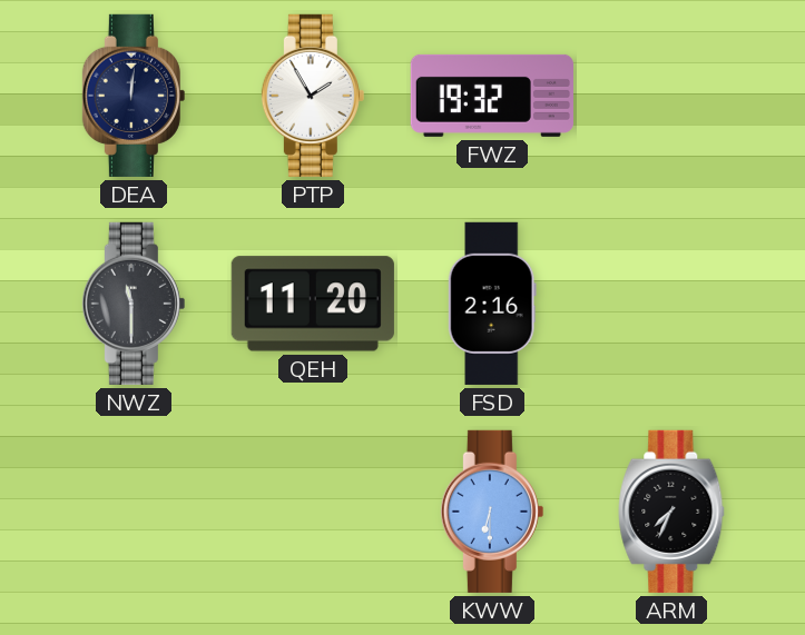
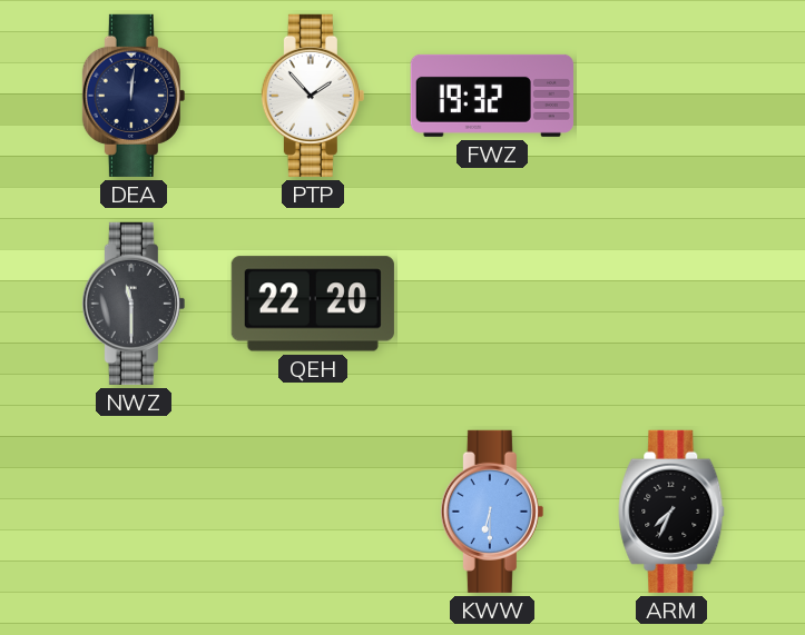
PTP: 1:55 -> 1:53 (313, 96)
QEH: 11:20 -> 22:20 (313, 304)
FSD: 2:16 -> none (492, 304)
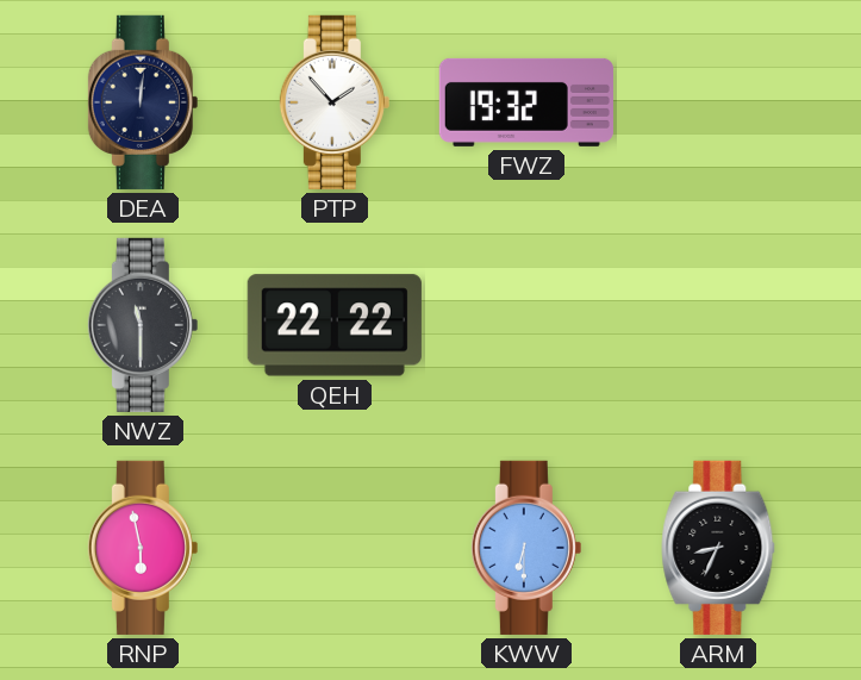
QEH: 22:20 -> 22:22 (335, 325)
RNP: none -> 5:58 (143, 548)
ARM: 7:34 -> 8:34 (718, 548)
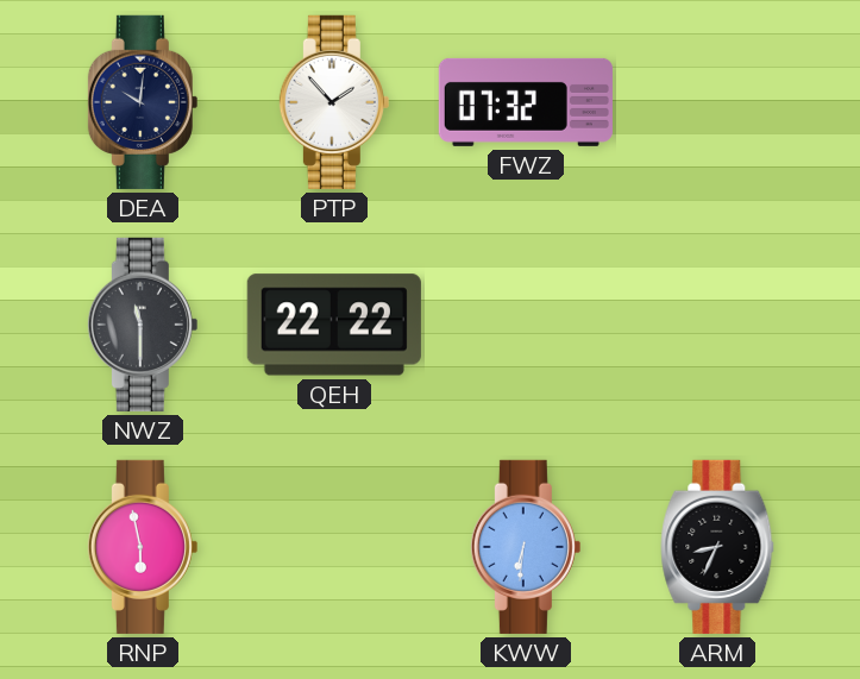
DEA: 12:01 -> 10:01 (143, 102)
FWZ: 19:32 -> 07:32 (526, 102)
KWW: 6:30 -> 6:31 (526, 547)
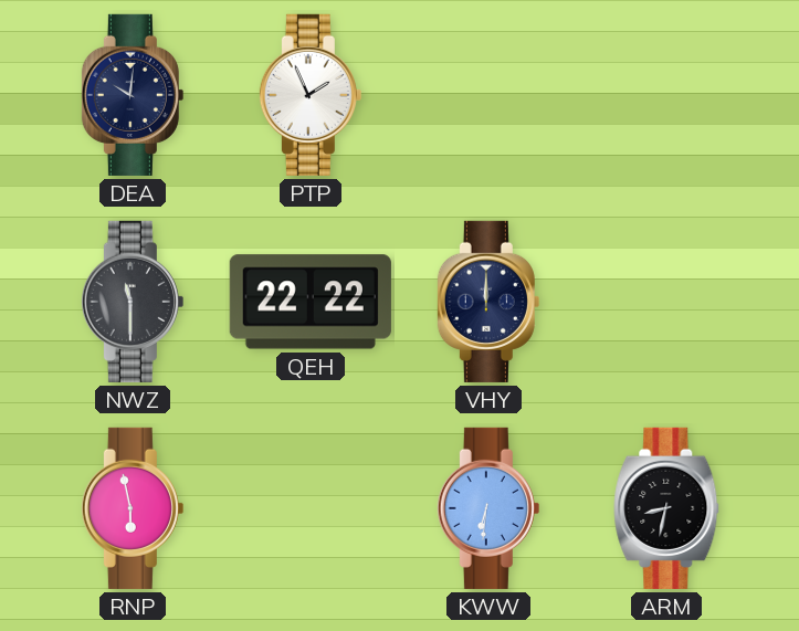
PTP: 1:53 -> 1:56 (311, 95)
FWZ: 07:32 -> none (526, 102)
VHY: none -> 12:00 (488, 302)
ARM: 8:34 -> 8:32 (666, 508)
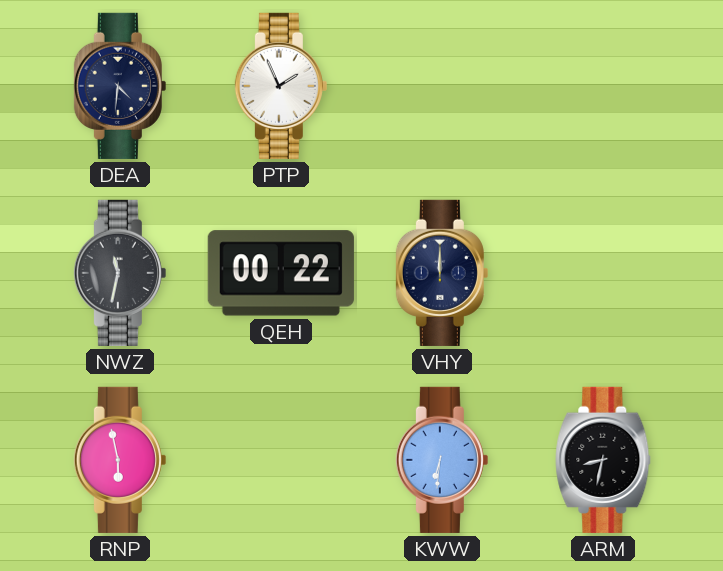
DEA: 10:01 -> 4:31 (120, 86)
NWZ: 11:30 -> 11:32 (120, 273)
QEH: 22:22 -> 00:22 (281, 273)
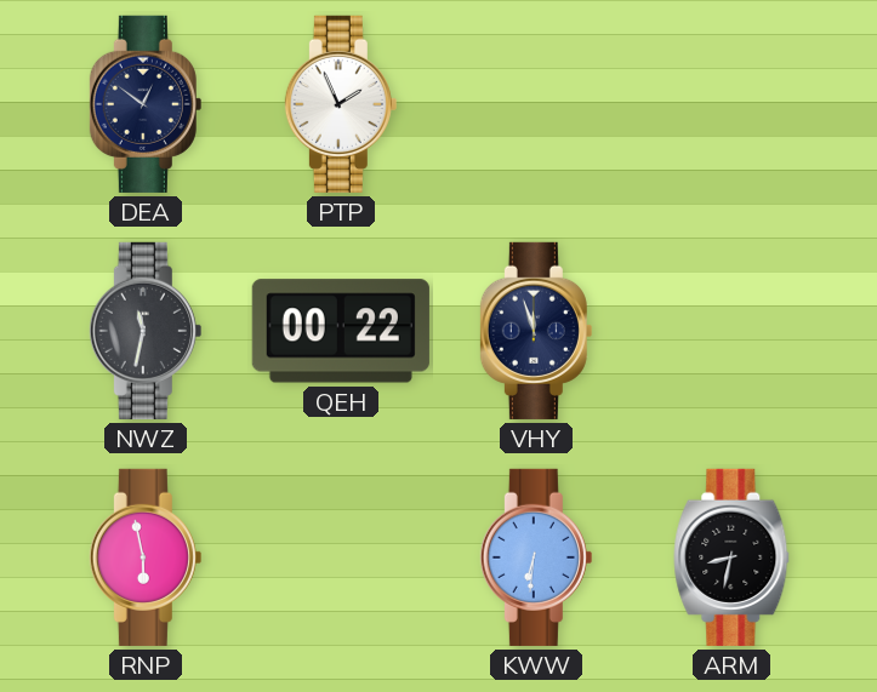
DEA: 4:31 -> 12:51 (146, 104)
VHY: 12:00 -> 11:57 (536, 331)
